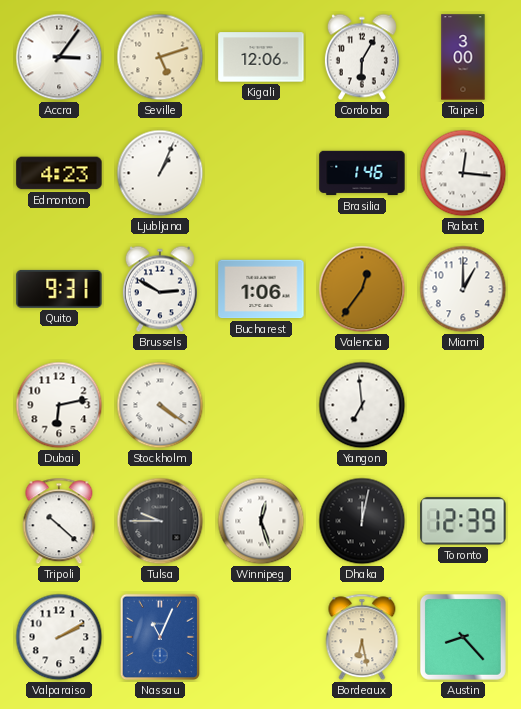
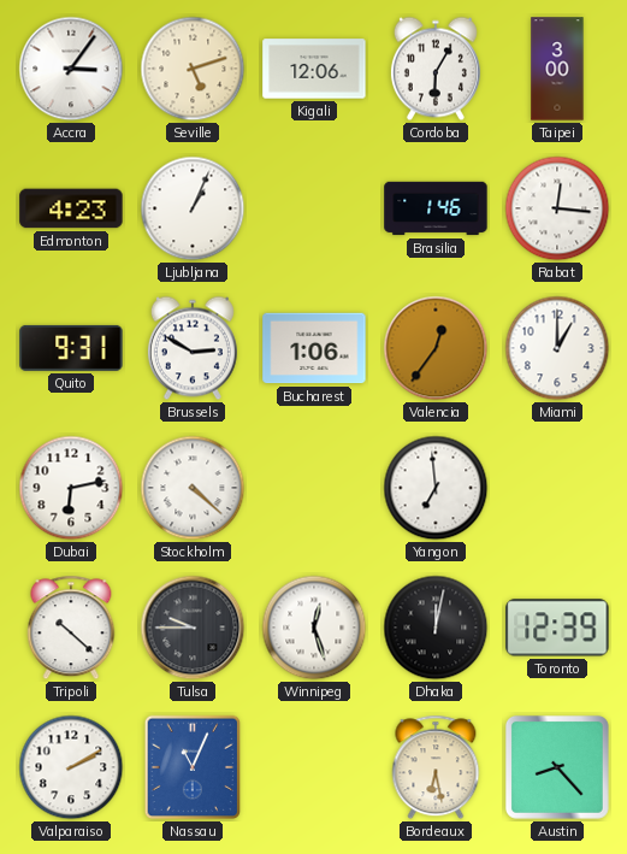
Stockholm: 4:21 -> 4:22 (193, 488)
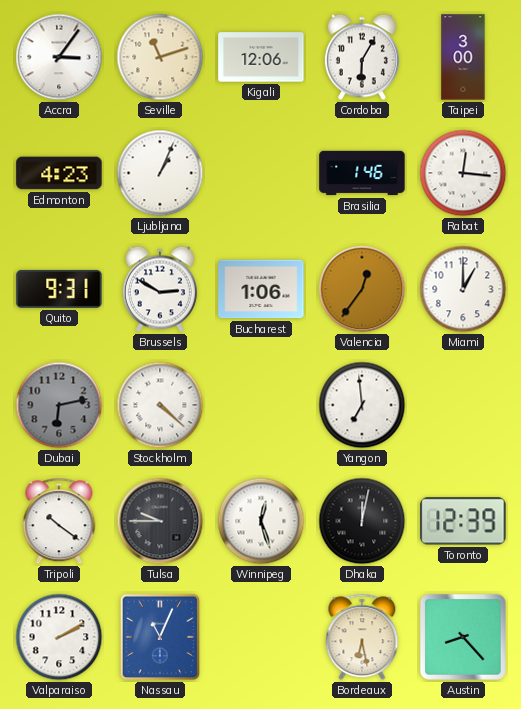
Seville: 5:12 -> 11:12 (160, 57)
Dubai dial: white -> grey (59, 405)
Tripoli: 10:22 -> 10:21 (59, 521)
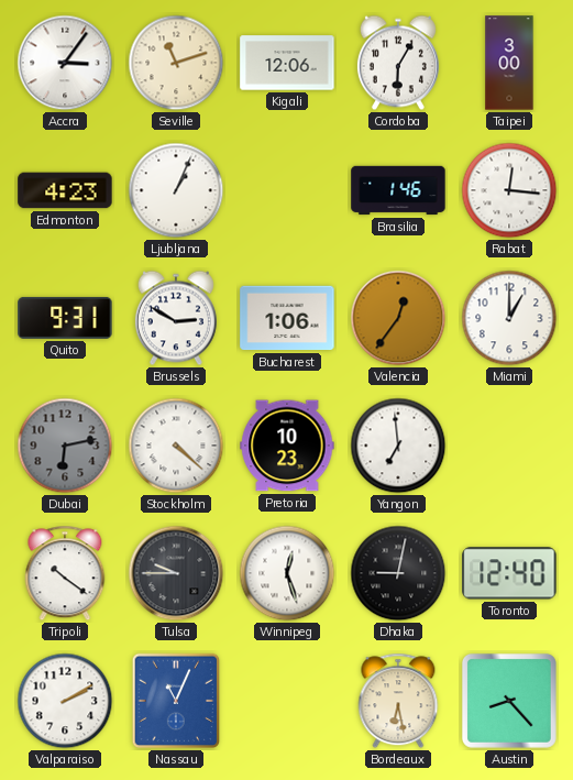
Pretoria: none -> 10:23 (287, 446)
Dhaka: 12:02 -> 9:02 (398, 573)
Toronto: 12:39 -> 12:40 (509, 573)
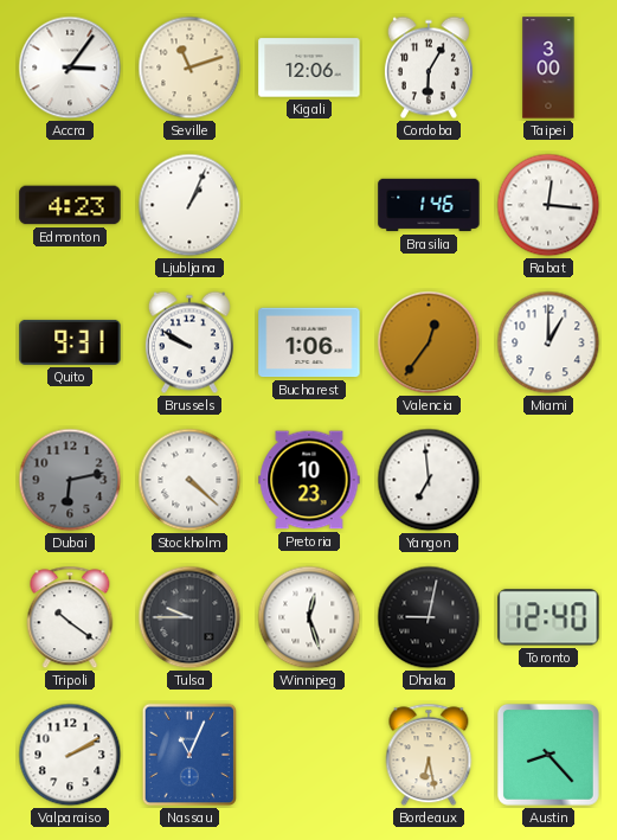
Brussels: 2:50 -> 9:50 (189, 342)
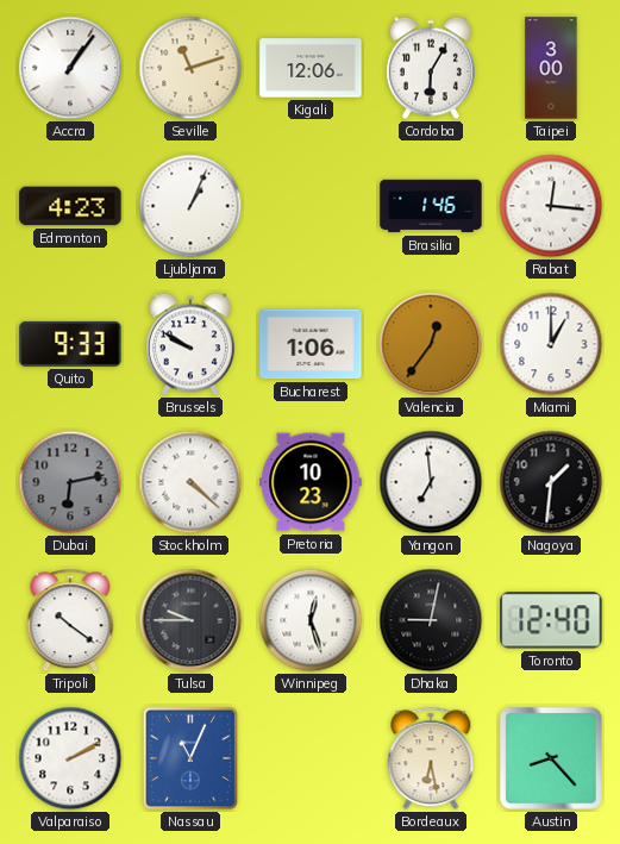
Accra: 3:06 -> 1:06 (70, 68)
Quito: 9:31 -> 9:33 (70, 344)
Nagoya: none -> 1:31 (551, 482)
